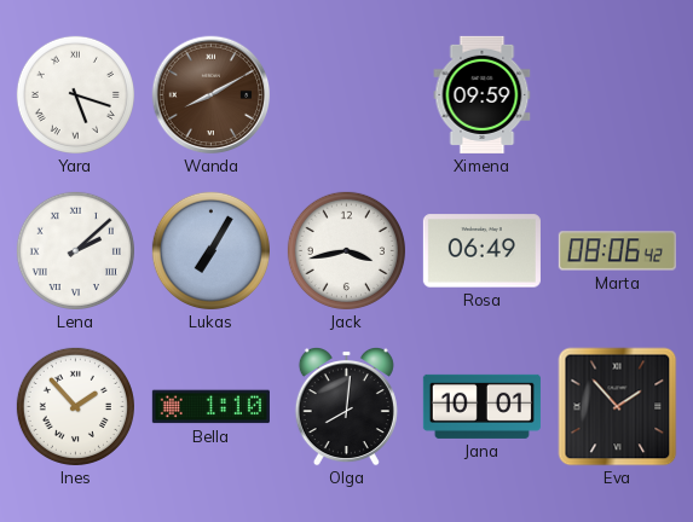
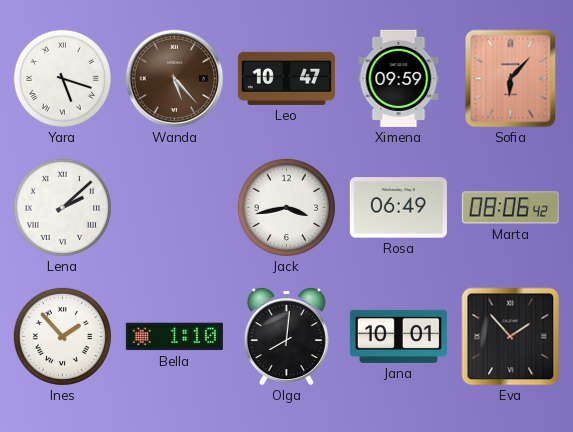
Wanda: 8:10 -> 5:23 (175, 79)
Leo: none -> 10:47 (286, 78)
Sofia: none -> 6:07 (511, 79)
Lukas: 7:05 -> none (210, 250)
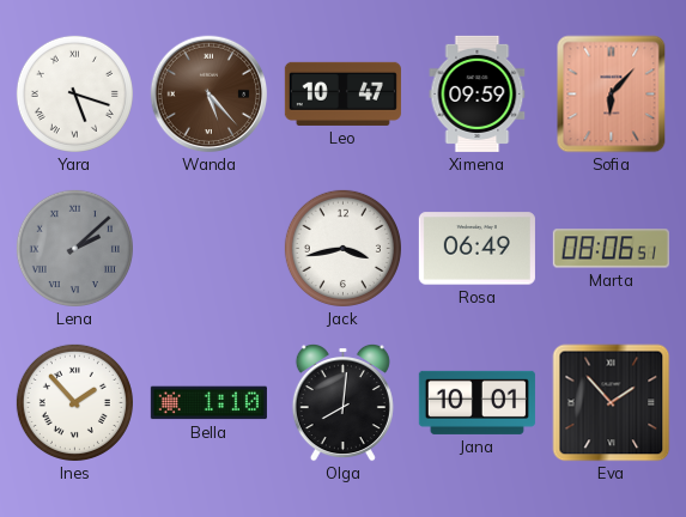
Lena dial: white -> grey (74, 248)
Marta: 08:06:42 -> 08:06:51 (611, 249)
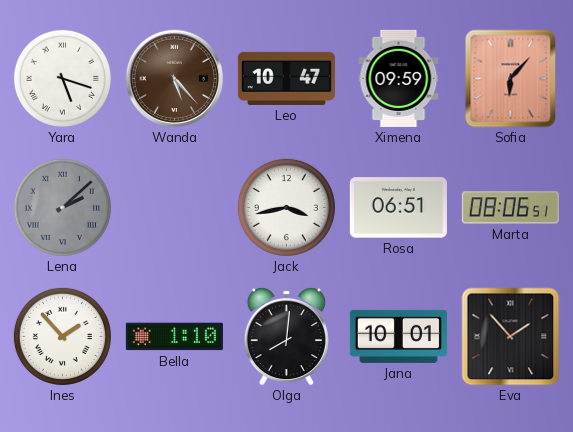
Rosa: 06:49 -> 06:51 (398, 208)
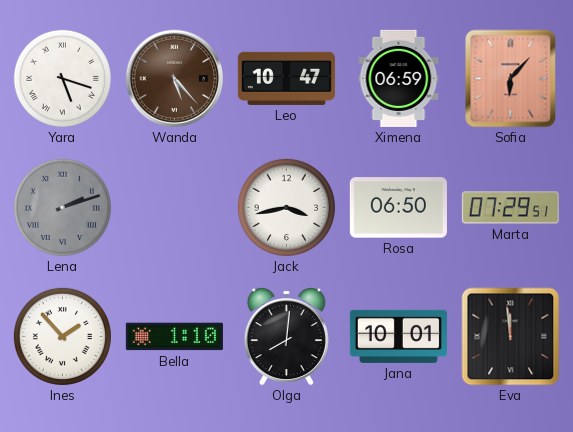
Ximena: 09:59 -> 06:59 (399, 78)
Lena: 2:08 -> 2:12 (62, 207)
Rosa: 06:51 -> 06:50 (398, 208)
Marta: 08:06 -> 07:29 (510, 208)
Eva: 1:53 -> 11:59 (511, 337)
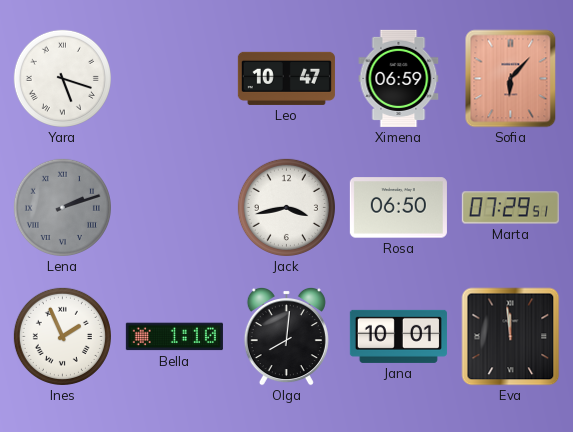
Wanda: 5:23 -> none (175, 79)
Ines: 1:53 -> 1:56 (62, 336)
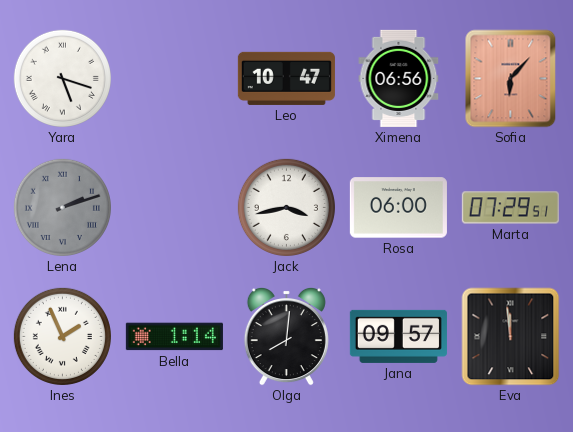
Ximena: 06:59 -> 06:56 (399, 78)
Rosa: 06:50 -> 06:00 (398, 208)
Bella: 1:10 -> 1:14 (174, 337)
Jana: 10:01 -> 09:57 (398, 336)
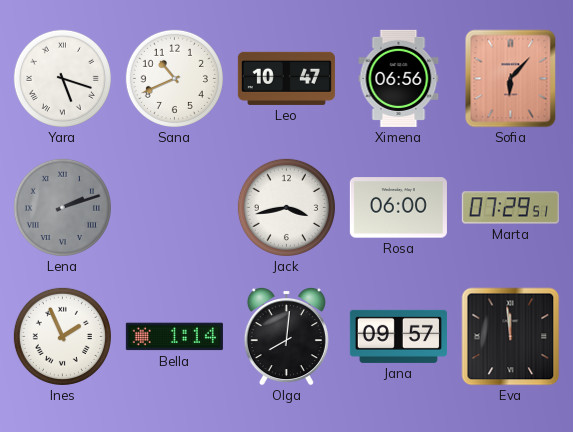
Sana: none -> 10:41 (174, 78)
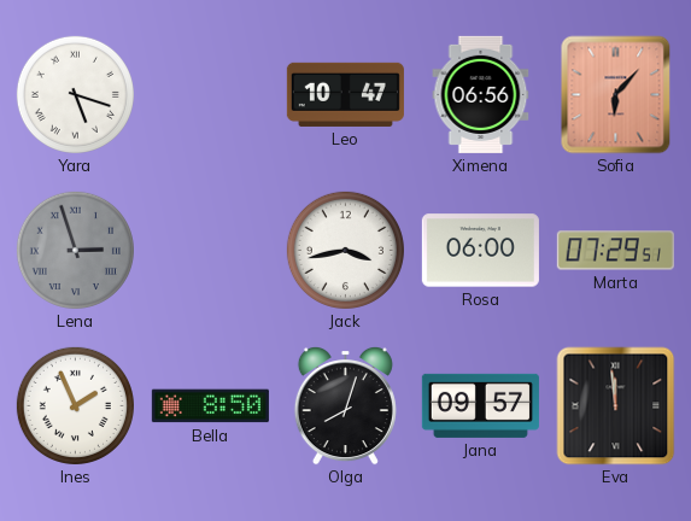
Sana: 10:41 -> none (174, 78)
Lena: 2:12 -> 2:57 (75, 250)
Bella: 1:14 -> 8:50 (210, 406)
Olga: 8:01 -> 8:03 (345, 405)
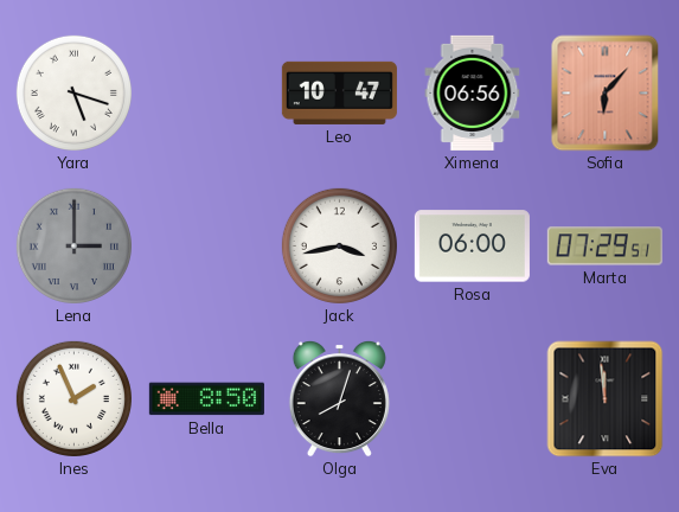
Lena: 2:57 -> 3:00 (73, 245)
Jana: 09:57 -> none (480, 405)
